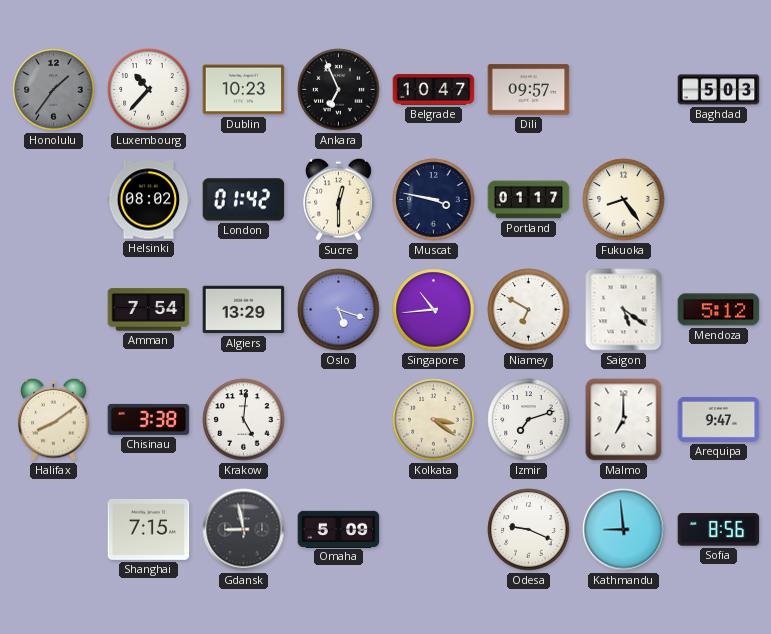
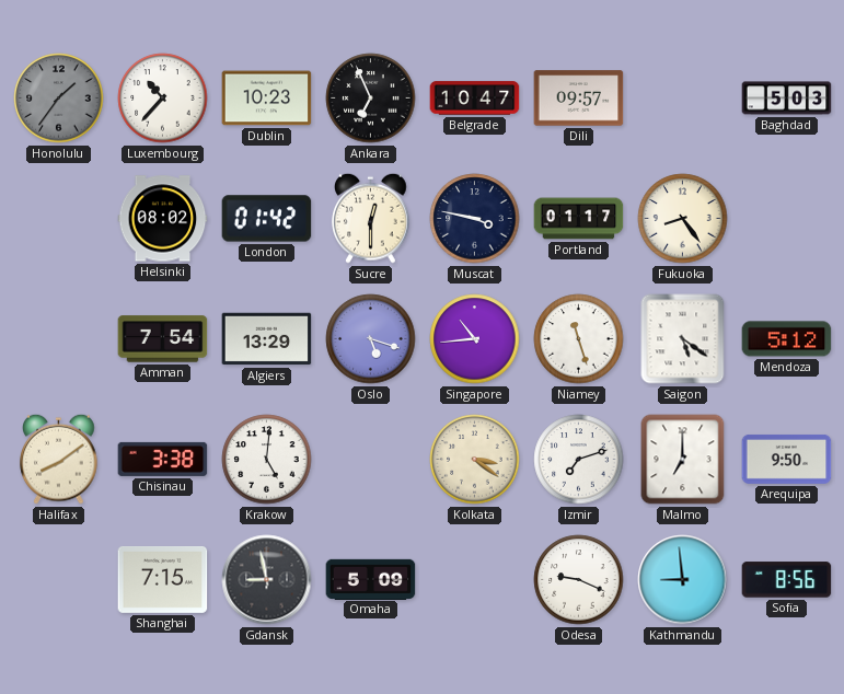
Niamey: 6:50 -> 11:27 (579, 339)
Arequipa: 9:47 -> 9:50 (787, 459)
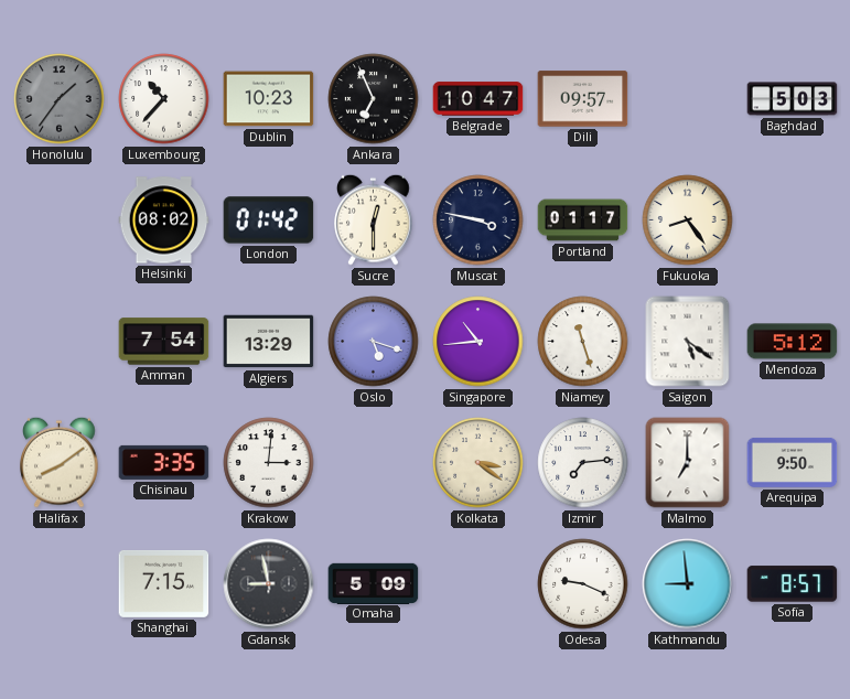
Chisinau: 3:38 -> 3:35 (164, 462)
Krakow: 5:01 -> 3:01 (269, 463)
Izmir: 7:12 -> 7:14 (583, 463)
Sofia: 8:56 -> 8:57 (793, 584)
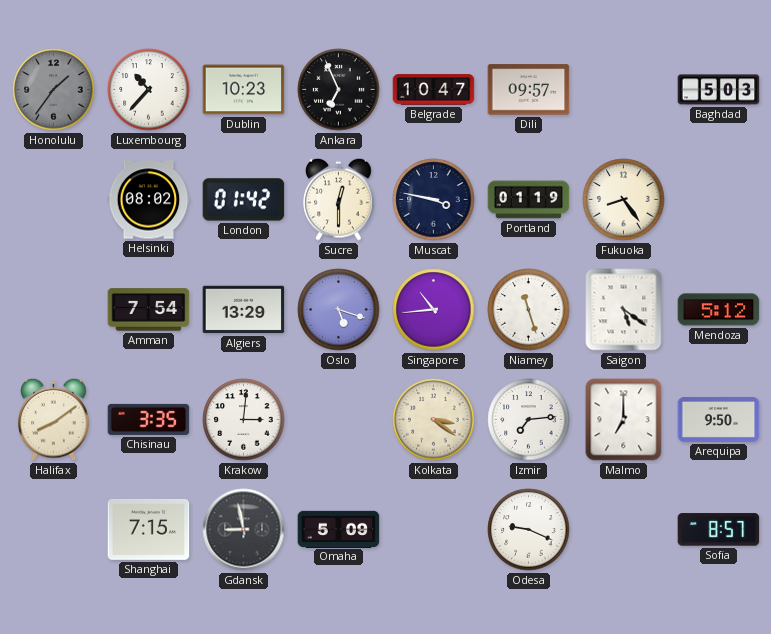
Portland: 01:17 -> 01:19 (529, 200)
Kathmandu: 8:59 -> none (688, 584)
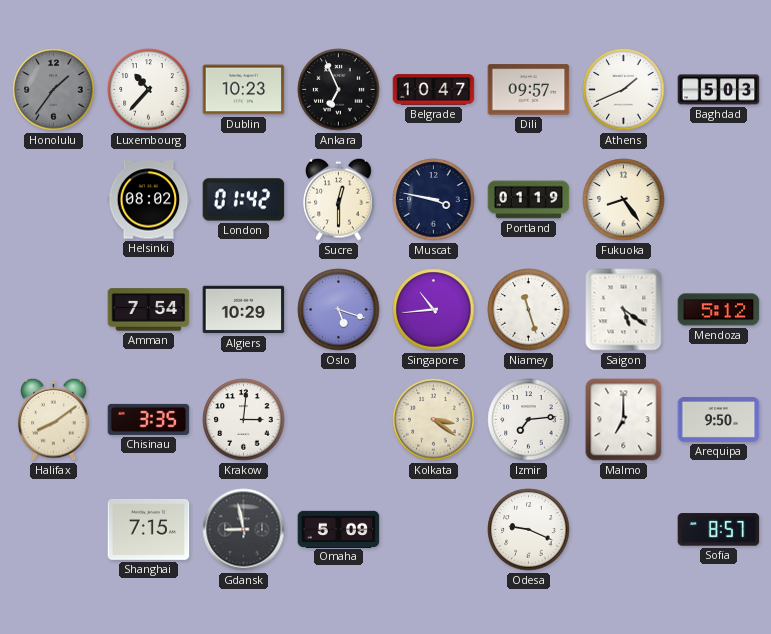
Athens: none -> 1:41 (624, 90)
Algiers: 13:29 -> 10:29 (244, 310)
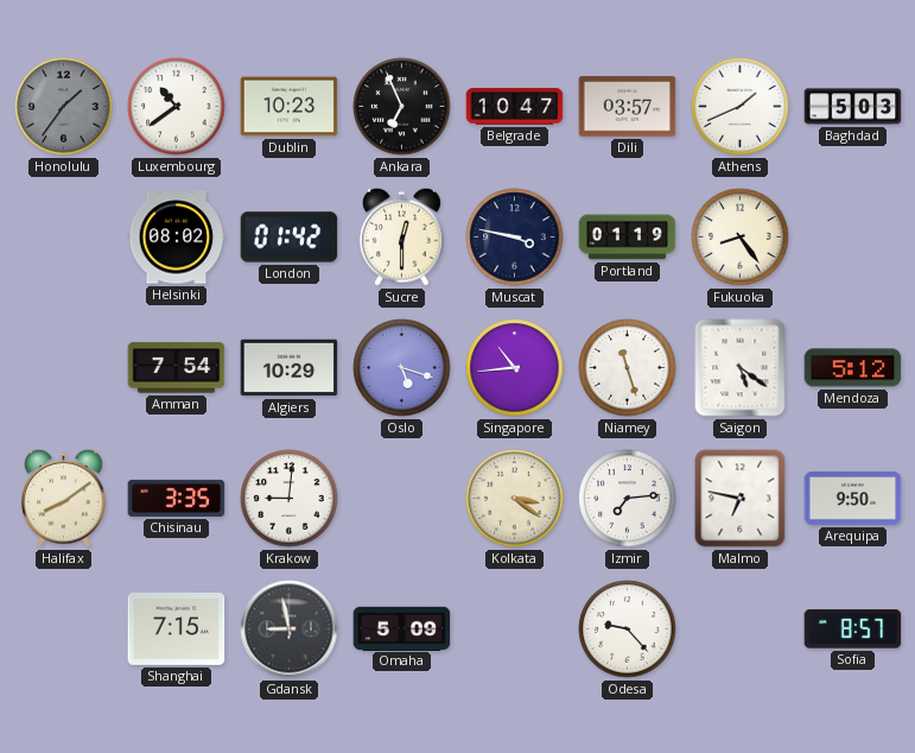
Luxembourg: 10:37 -> 10:39 (177, 107)
Dili: 09:57 -> 03:57 (628, 107)
Krakow: 3:01 -> 9:01 (290, 499)
Malmo: 7:00 -> 6:47 (741, 499)
Odesa: 9:19 -> 9:23 (628, 629)
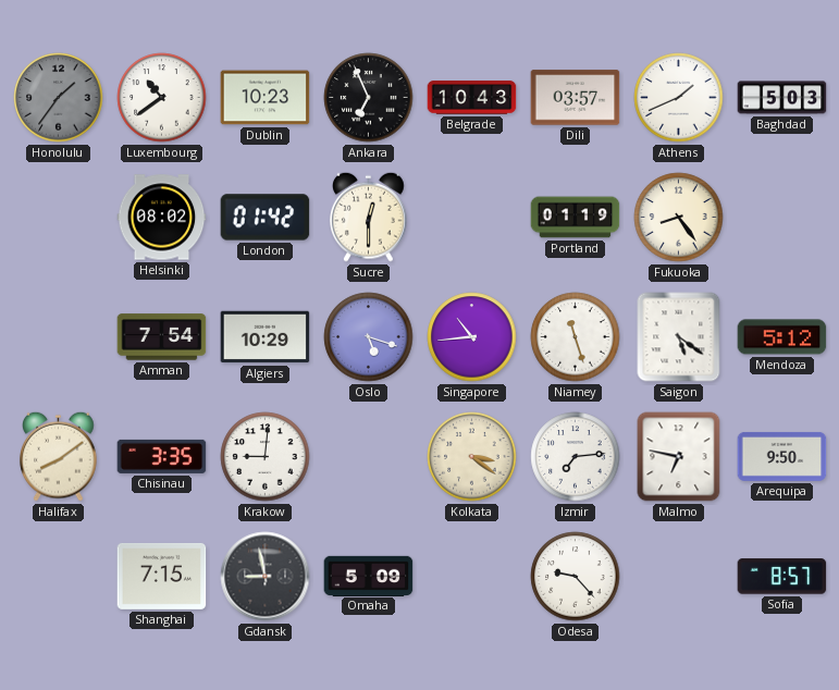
Belgrade: 10:47 -> 10:43 (472, 98)
Muscat: 3:47 -> none (515, 238)
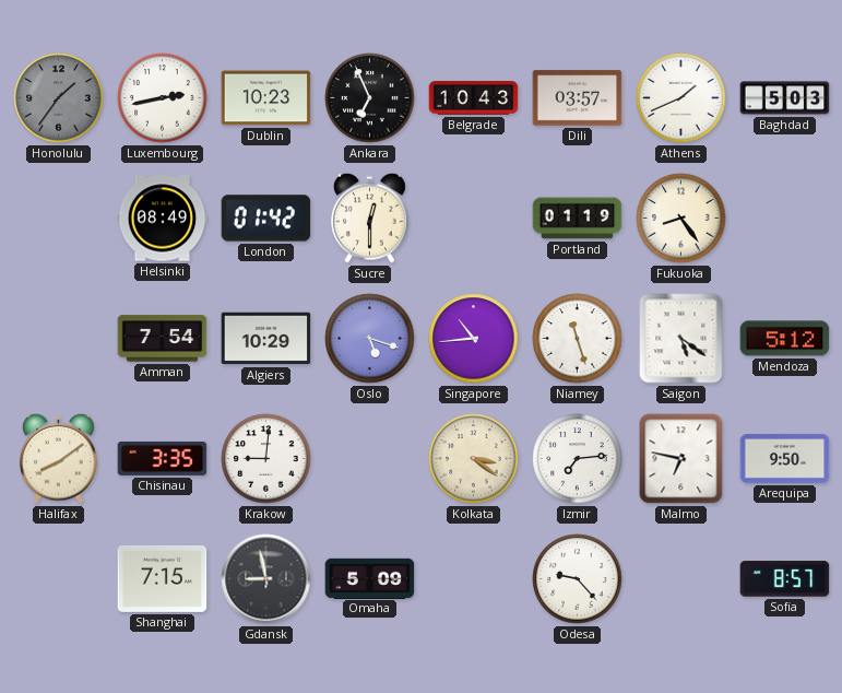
Luxembourg: 10:39 -> 2:43 (163, 98)
Helsinki: 08:02 -> 08:49 (163, 219)
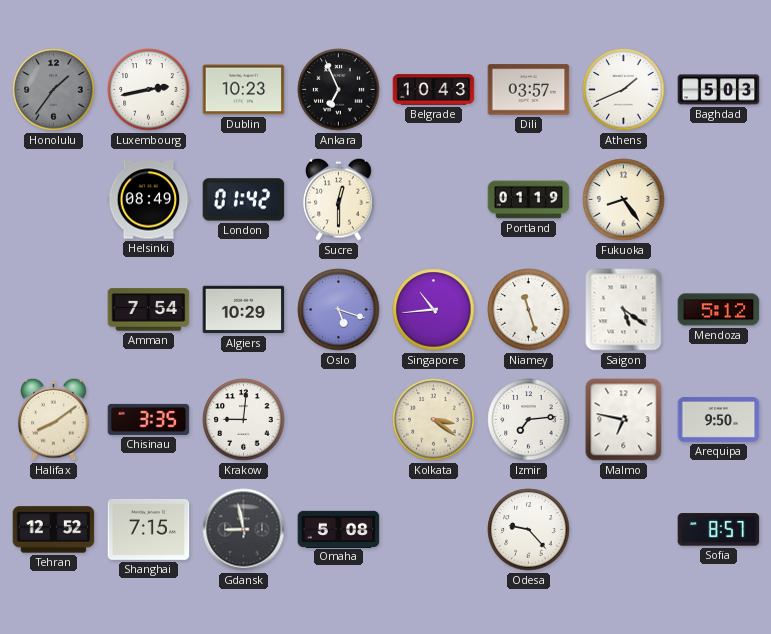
Tehran: none -> 12:52 (54, 530)
Omaha: 5:09 -> 5:08 (339, 529)
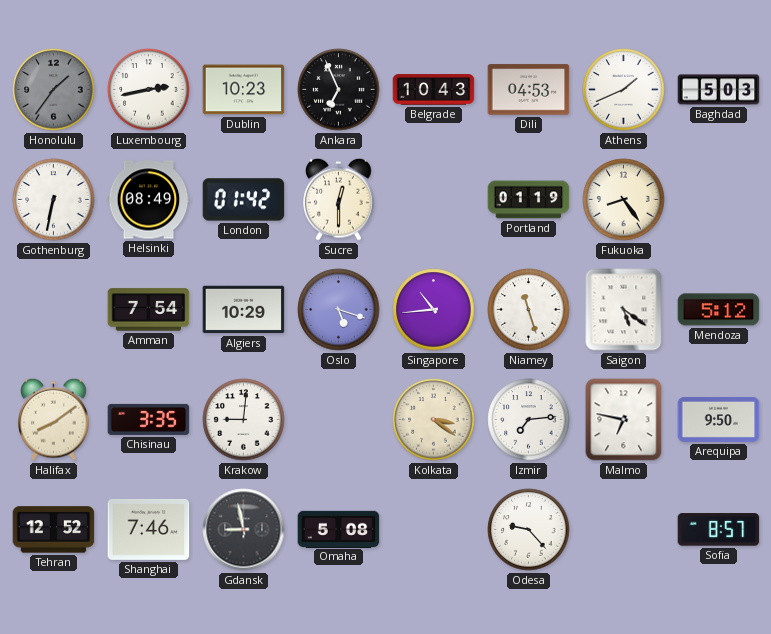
Dili: 03:57 -> 04:53 (529, 90)
Gothenburg: none -> 6:32 (54, 200)
Shanghai: 7:15 -> 7:46 (149, 529)
